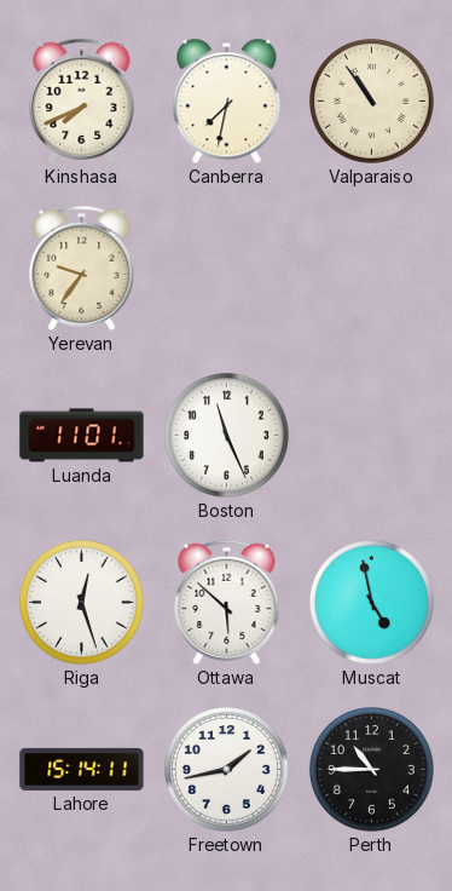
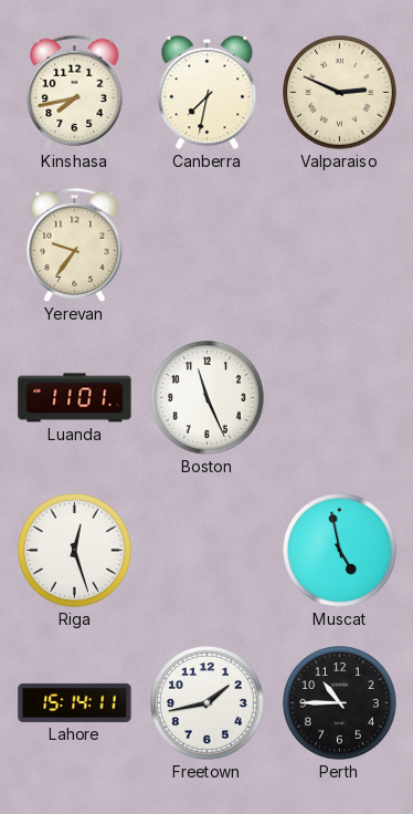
Kinshasa: 7:41 -> 7:43 (75, 92)
Valparaiso: 10:54 -> 2:49 (340, 93)
Ottawa: 5:52 -> none (227, 602)
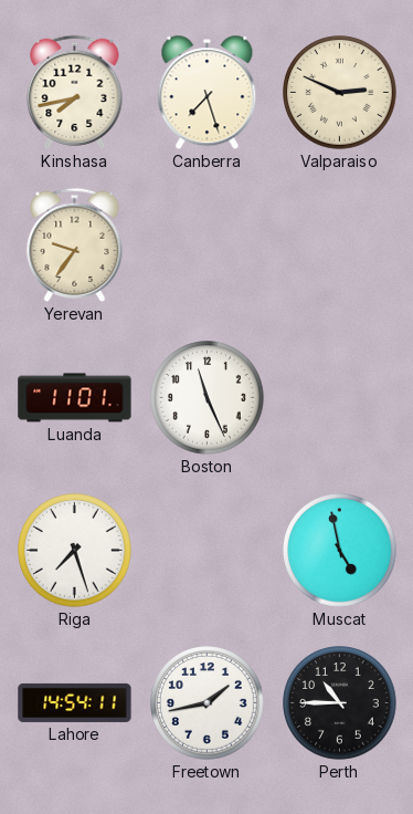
Canberra: 7:32 -> 7:27 (208, 93)
Riga: 12:27 -> 7:27 (75, 551)
Lahore: 15:14 -> 14:54 (75, 702)
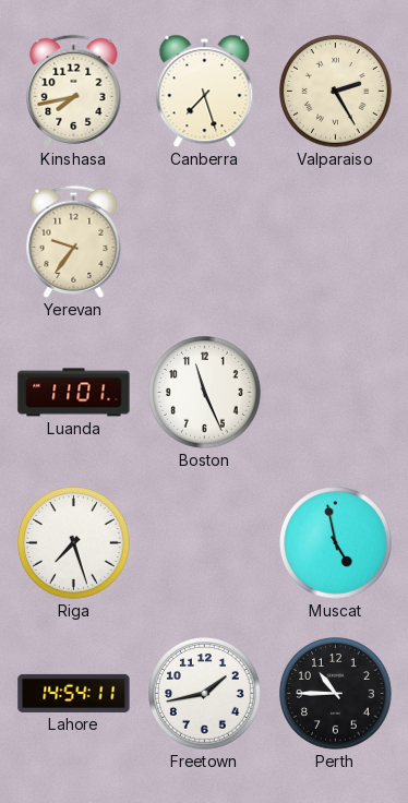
Valparaiso: 2:49 -> 2:25 (336, 92)
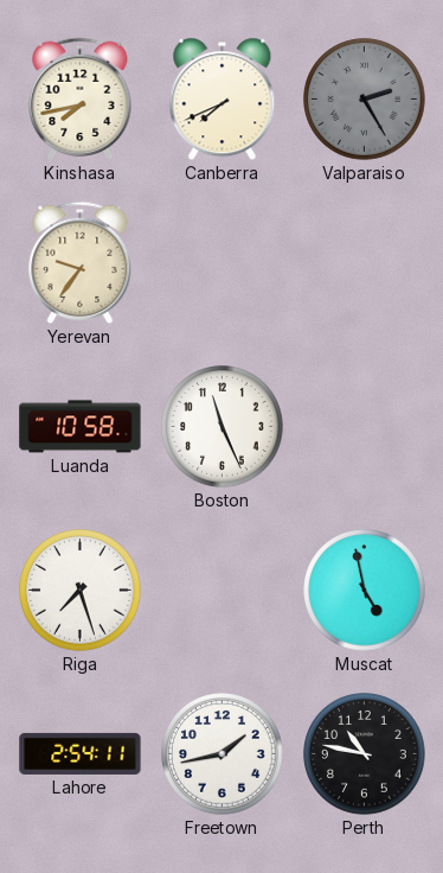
Canberra: 7:27 -> 7:41 (223, 100)
Valparaiso dial: cream -> grey (365, 100)
Luanda: 11:01 -> 10:58 (81, 427)
Lahore: 14:54 -> 2:54 (81, 753)
Perth: 10:45 -> 10:47 (365, 754)
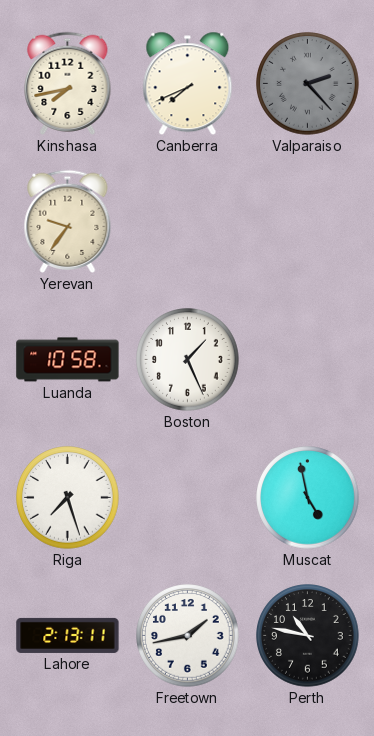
Valparaiso: 2:25 -> 2:23 (308, 84)
Boston: 11:26 -> 1:26 (188, 360)
Lahore: 2:54 -> 2:13 (68, 635)
